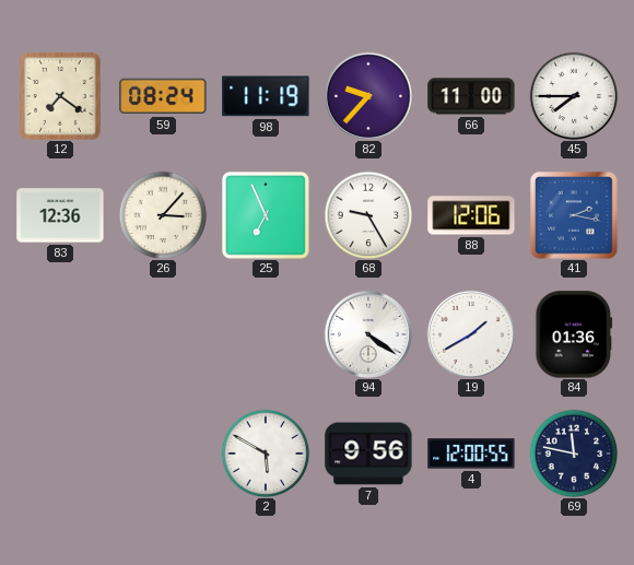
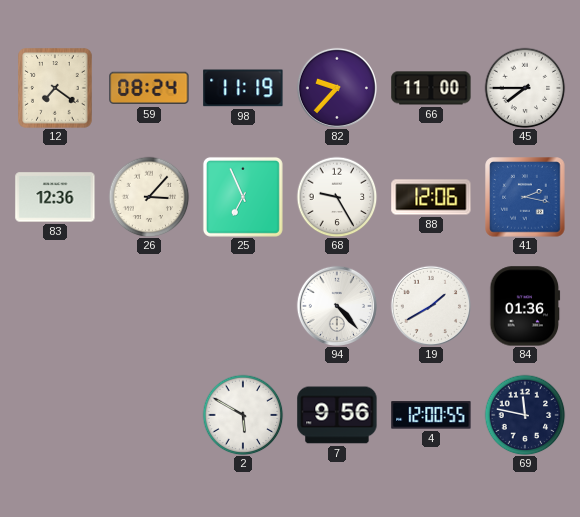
94: 4:21 -> 4:23 (337, 306)
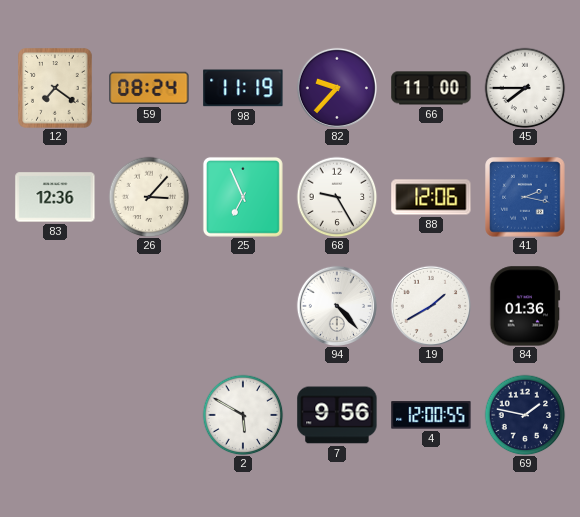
69: 11:47 -> 1:47 (525, 415)
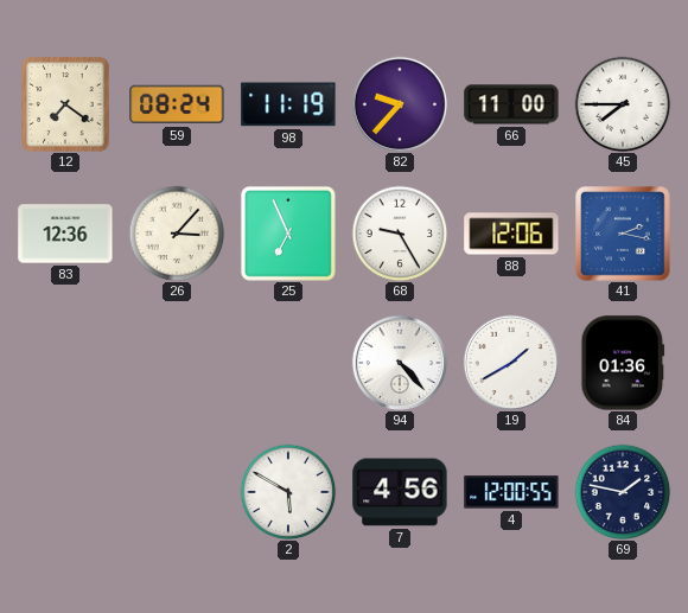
7: 9:56 -> 4:56 (400, 492)
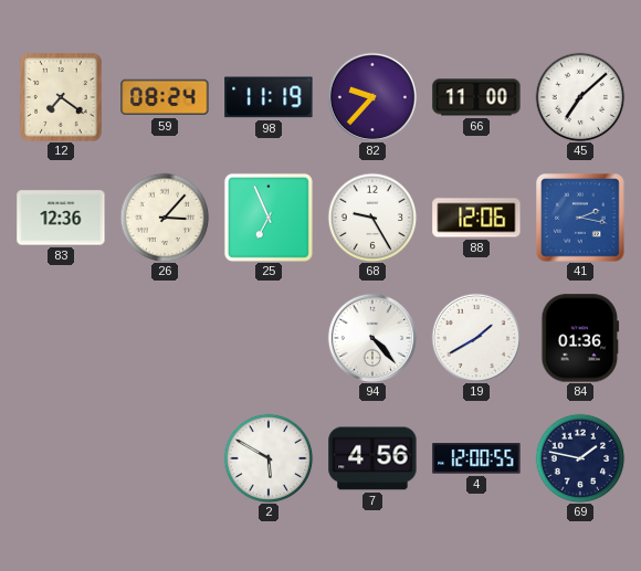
45: 7:45 -> 7:08 (580, 97)
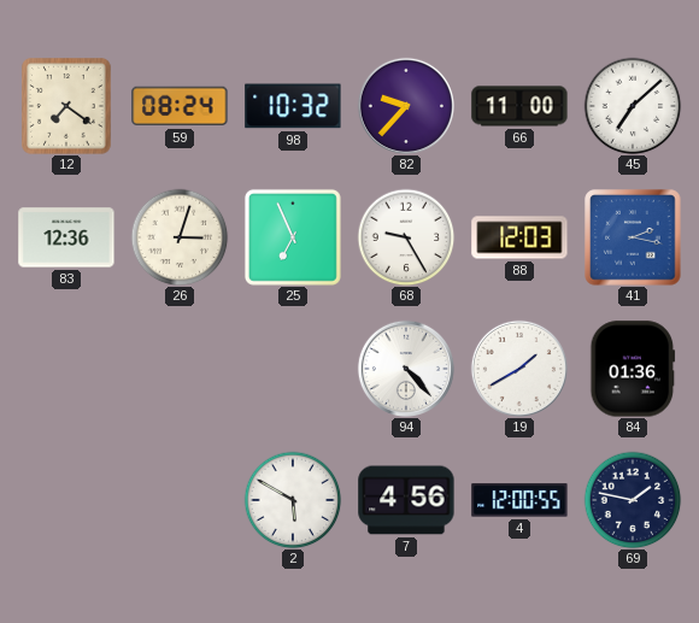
98: 11:19 -> 10:32 (293, 106)
26: 3:07 -> 3:03 (180, 237)
88: 12:06 -> 12:03 (519, 237)
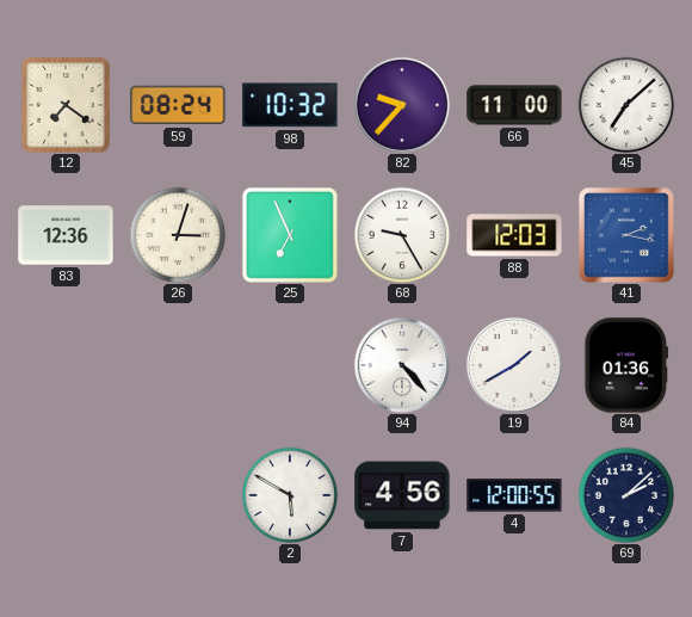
69: 1:47 -> 2:08 (626, 495)
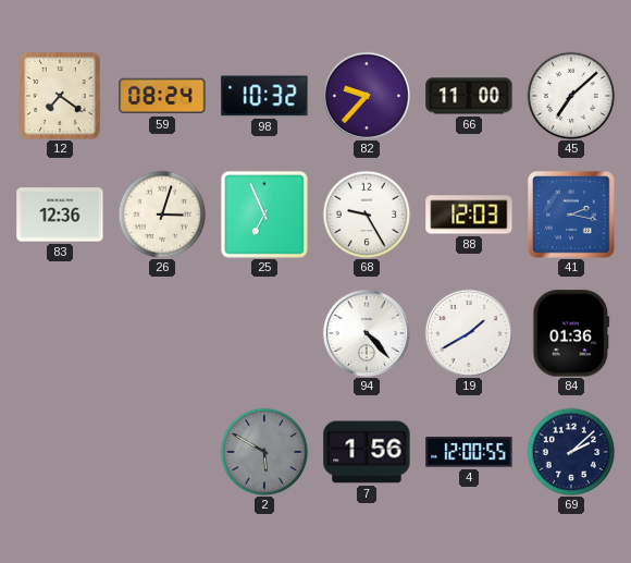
2 dial: white -> grey (264, 452)
7: 4:56 -> 1:56 (367, 452)
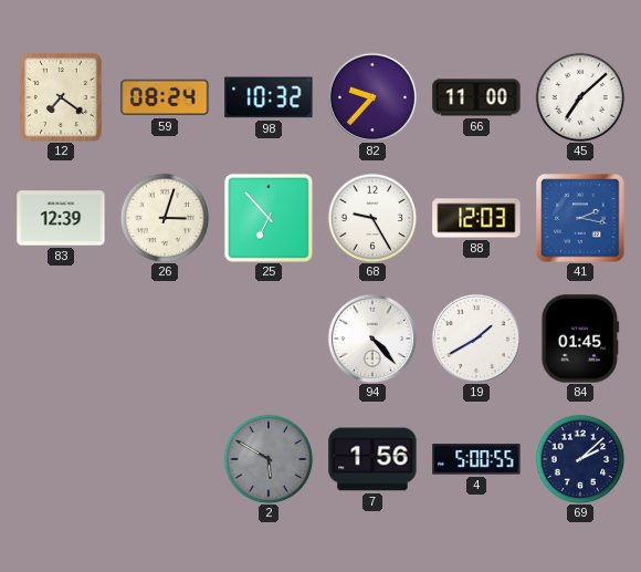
83: 12:36 -> 12:39 (61, 218)
25: 6:56 -> 6:53 (269, 218)
84: 01:36 -> 01:45 (580, 339)
4: 12:00 -> 5:00 (476, 459)
